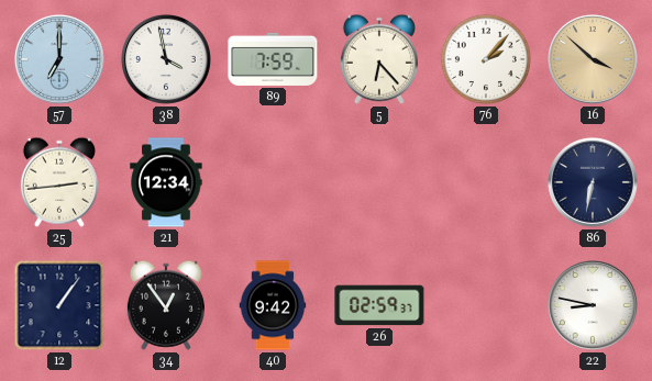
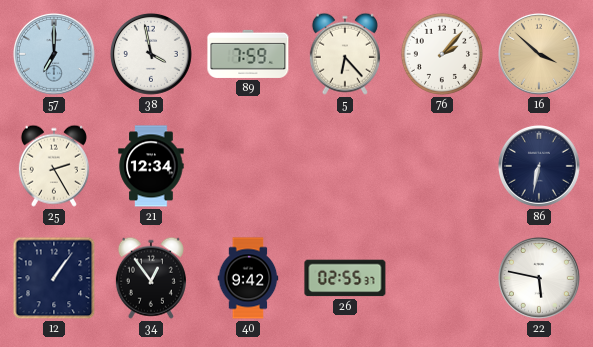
25: 2:44 -> 2:25 (54, 166)
26: 02:59 -> 02:55 (345, 278)
22: 8:47 -> 5:47 (539, 278)
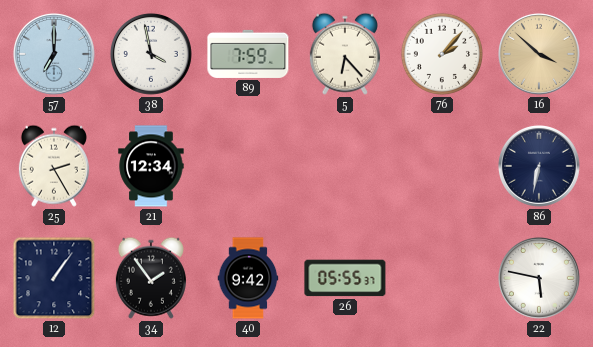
34: 12:54 -> 1:54 (151, 278)
26: 02:55 -> 05:55 (345, 278)
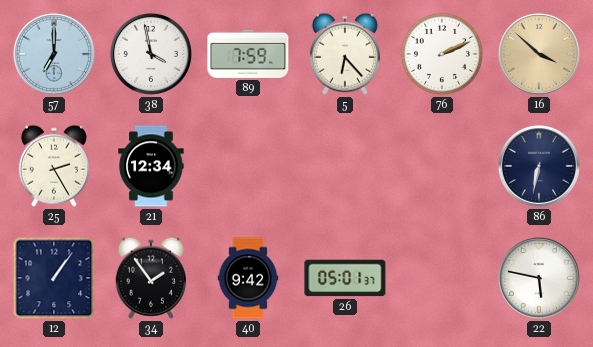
76: 2:07 -> 2:11 (442, 54)
26: 05:55 -> 05:01 (345, 278)
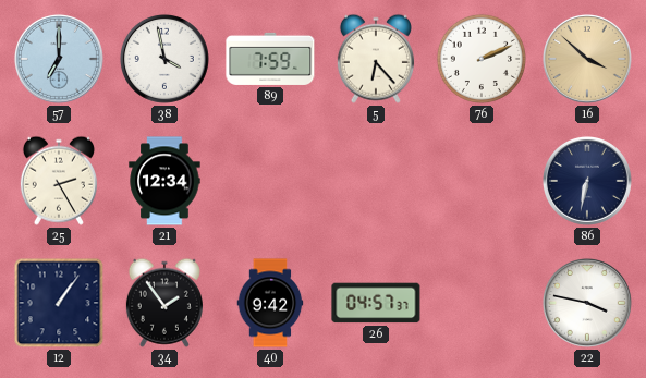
26: 05:01 -> 04:57 (376, 303)
22: 5:47 -> 3:47 (587, 303)
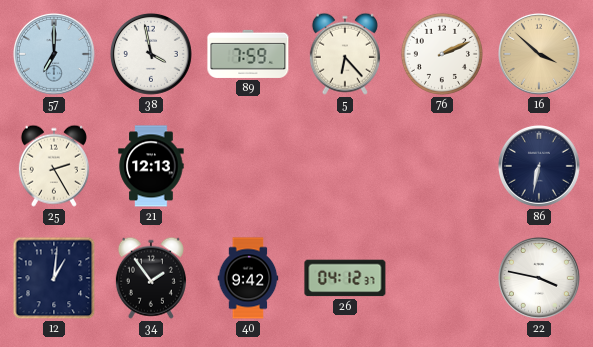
21: 12:34 -> 12:13 (151, 166)
12: 1:06 -> 1:01 (54, 278)
26: 04:57 -> 04:12 (345, 278)
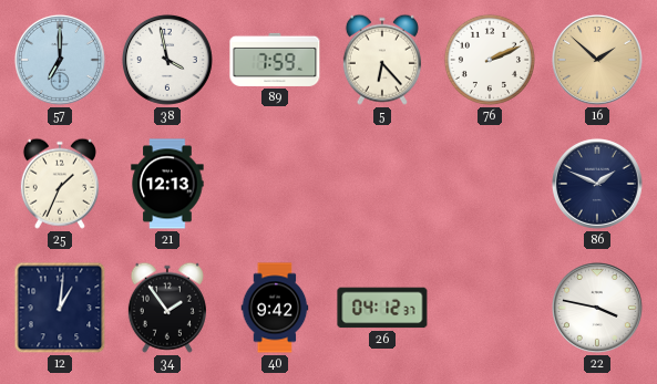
16: 3:52 -> 1:52 (597, 60)
25: 2:25 -> 1:34 (60, 184)
86: 6:32 -> 1:49 (597, 184)
